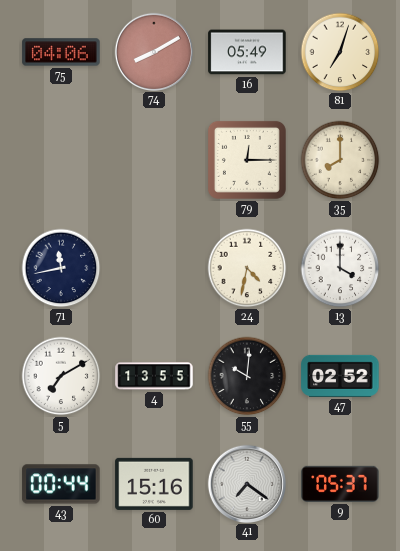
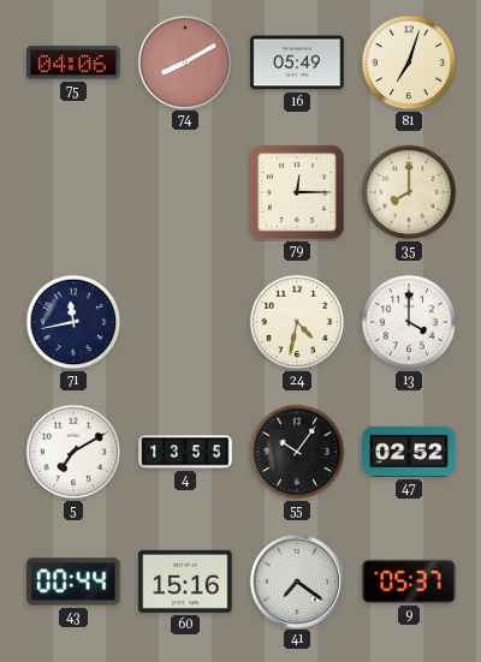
55: 10:01 -> 10:06 (297, 452)
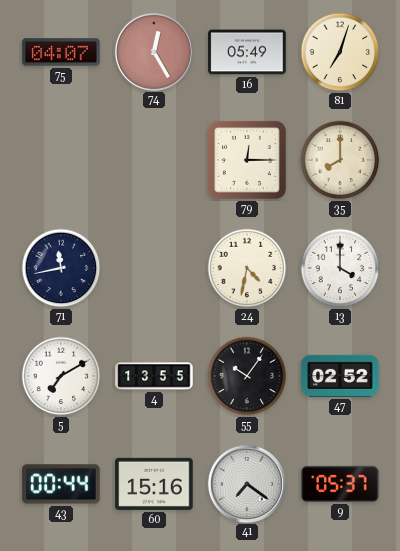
75: 04:06 -> 04:07 (61, 52)
74: 8:10 -> 12:25 (153, 51)
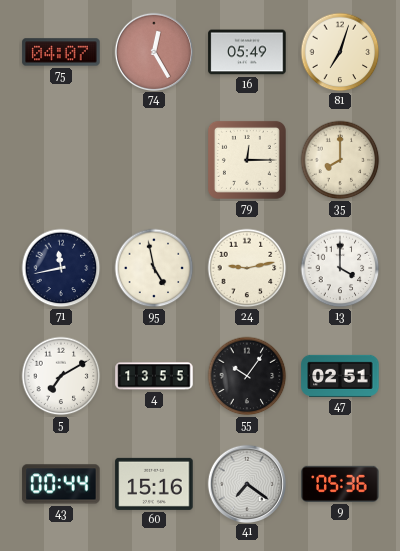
95: none -> 4:58 (154, 268)
24: 4:32 -> 9:13 (247, 268)
47: 02:52 -> 02:51 (340, 376)
9: 05:37 -> 05:36 (340, 484)
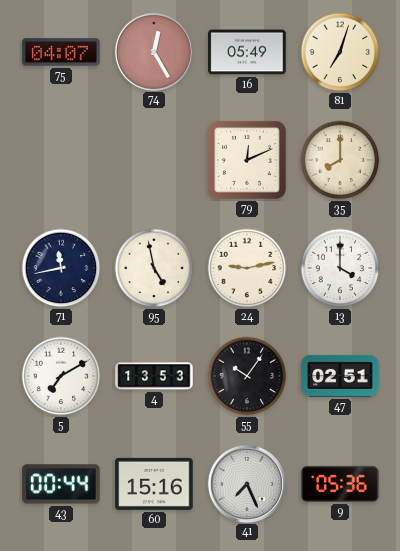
79: 12:15 -> 12:11 (247, 160)
4: 13:55 -> 13:53 (154, 376)
41: 7:21 -> 7:26 (246, 483)
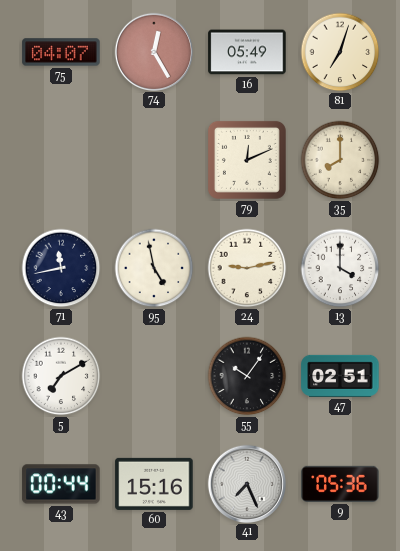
4: 13:53 -> none (154, 376)
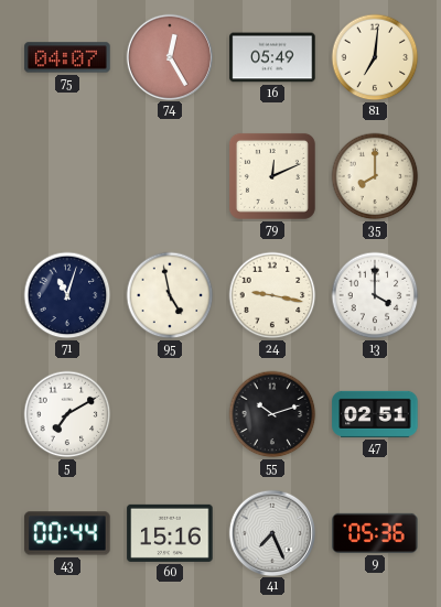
81: 7:03 -> 7:01 (375, 57)
71: 11:43 -> 11:03 (67, 295)
24: 9:13 -> 9:17 (272, 295)
55: 10:06 -> 10:12 (272, 414)
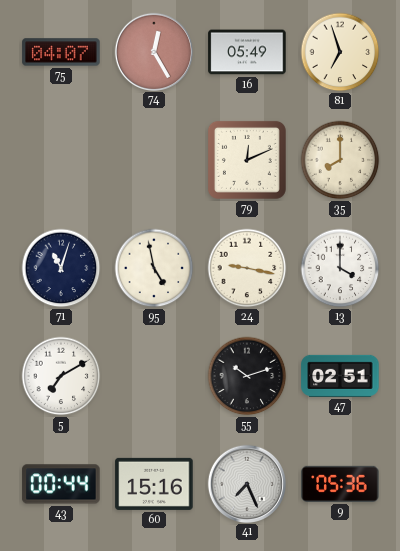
81: 7:01 -> 6:57 (340, 52)
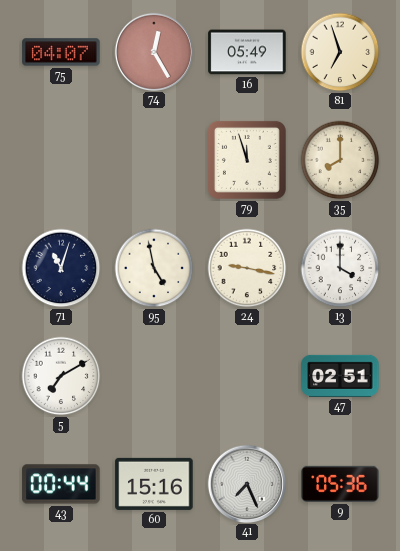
79: 12:11 -> 11:57 (247, 160)
55: 10:12 -> none (247, 376)
